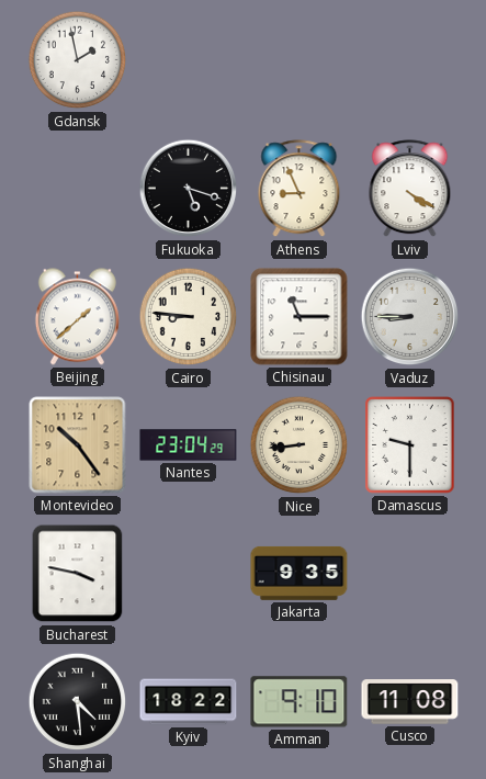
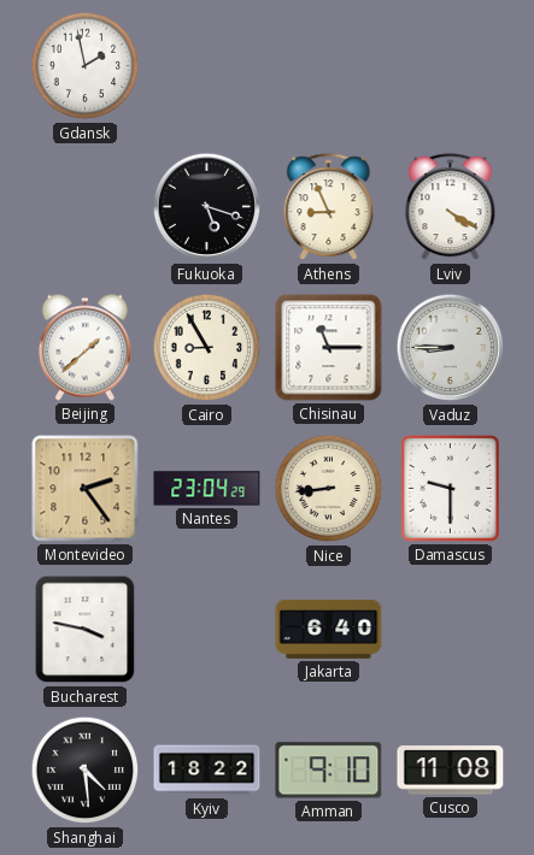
Cairo: 8:46 -> 8:55 (207, 348)
Montevideo: 10:24 -> 2:24 (86, 489)
Jakarta: 9:35 -> 6:40 (329, 629)
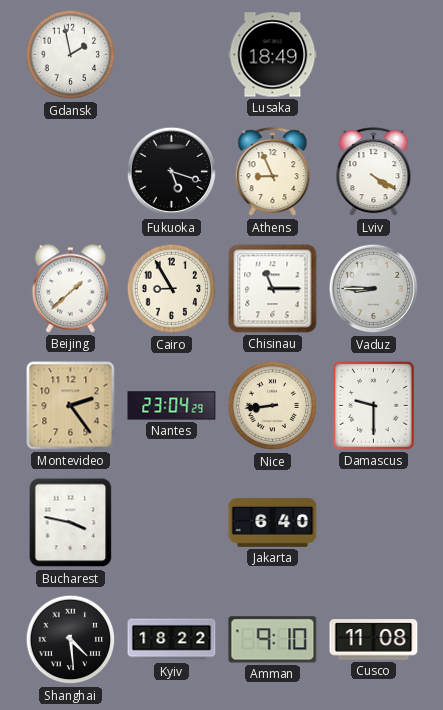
Lusaka: none -> 18:49 (273, 55)
